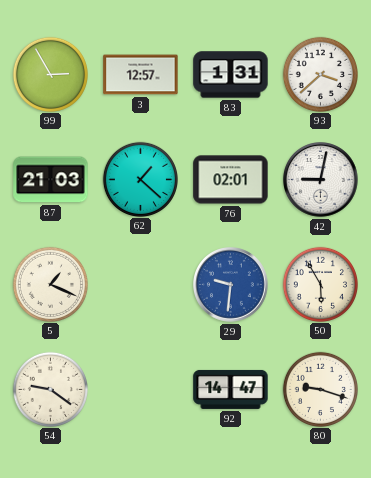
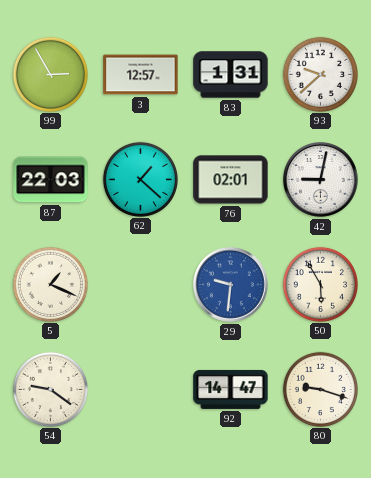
93: 3:38 -> 9:38 (320, 74)
87: 21:03 -> 22:03 (51, 180)
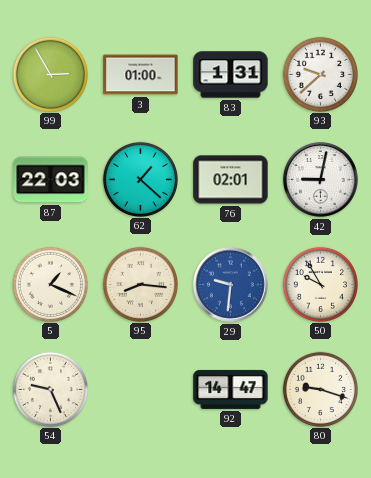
3: 12:57 -> 01:00 (141, 75)
95: none -> 8:16 (140, 284)
50: 5:55 -> 9:55 (320, 284)
54: 9:21 -> 9:26 (50, 389)
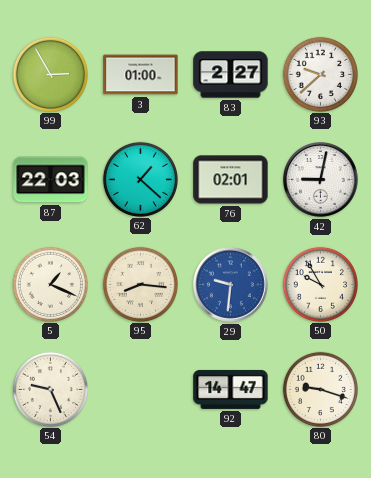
83: 1:31 -> 2:27 (231, 75)
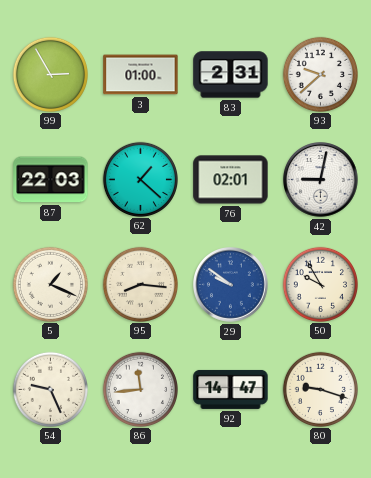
83: 2:27 -> 2:31 (231, 75)
29: 9:31 -> 9:51 (231, 285)
86: none -> 11:44 (140, 389)
